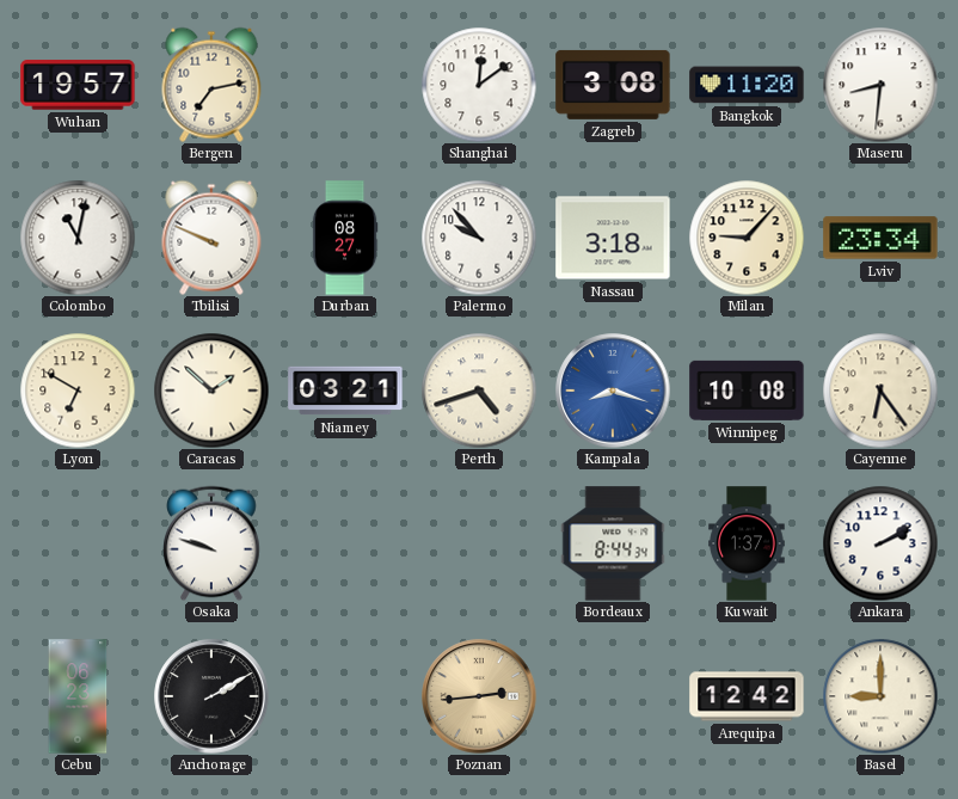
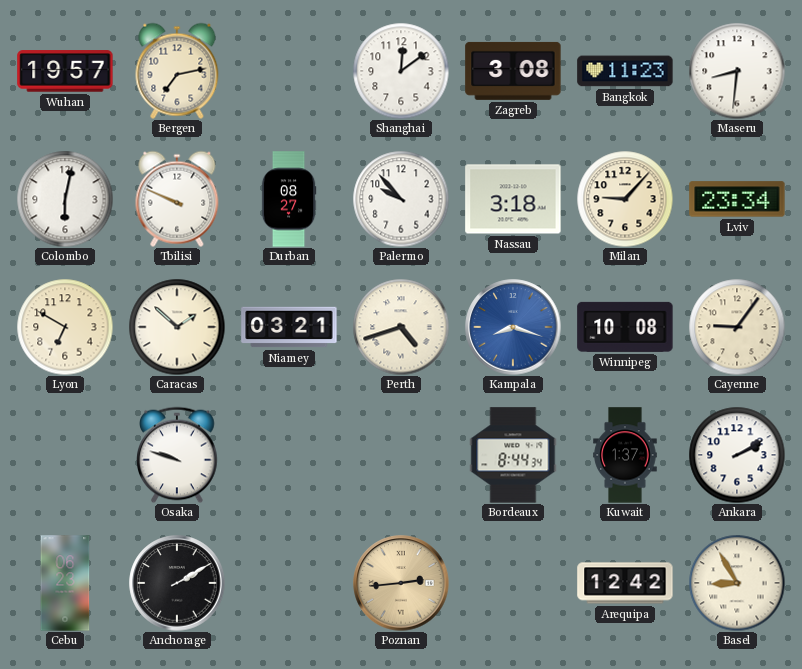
Bangkok: 11:20 -> 11:23 (625, 71)
Colombo: 11:02 -> 6:02 (65, 199)
Cayenne: 6:24 -> 9:06 (737, 327)
Basel: 9:00 -> 8:55 (737, 583)
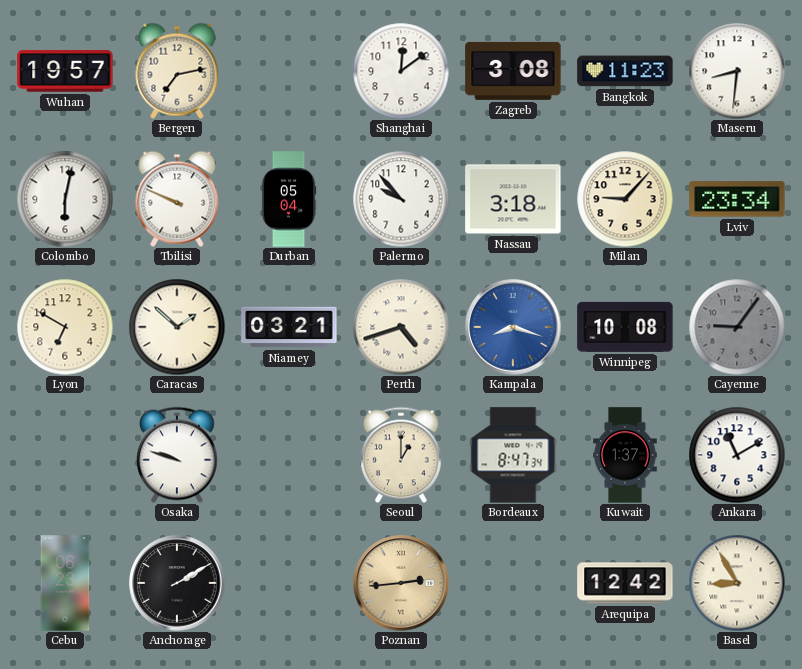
Durban: 08:27 -> 05:04 (289, 199)
Cayenne dial: cream -> grey (737, 327)
Seoul: none -> 1:00 (401, 455)
Bordeaux: 8:44 -> 8:47 (513, 455)
Ankara: 2:10 -> 11:10 (737, 455)
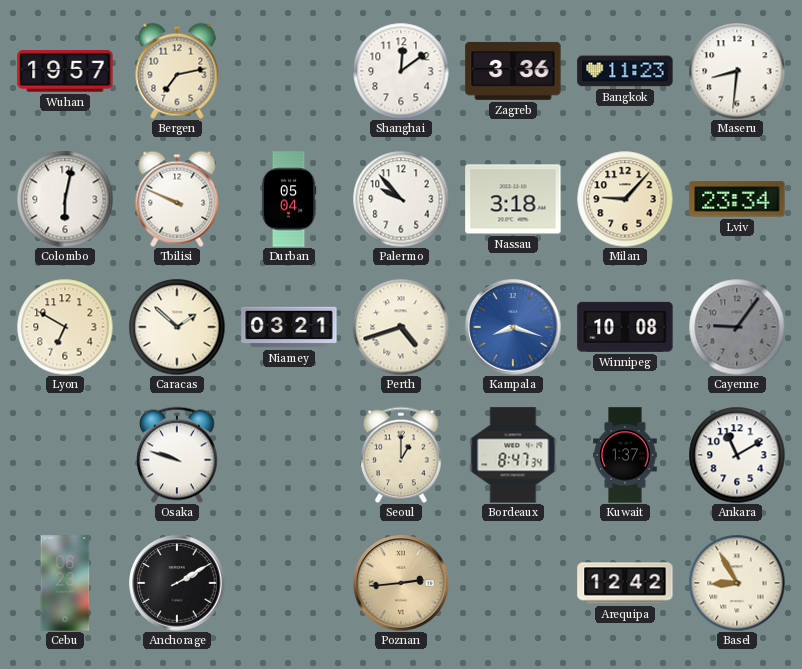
Zagreb: 3:08 -> 3:36 (513, 71)
